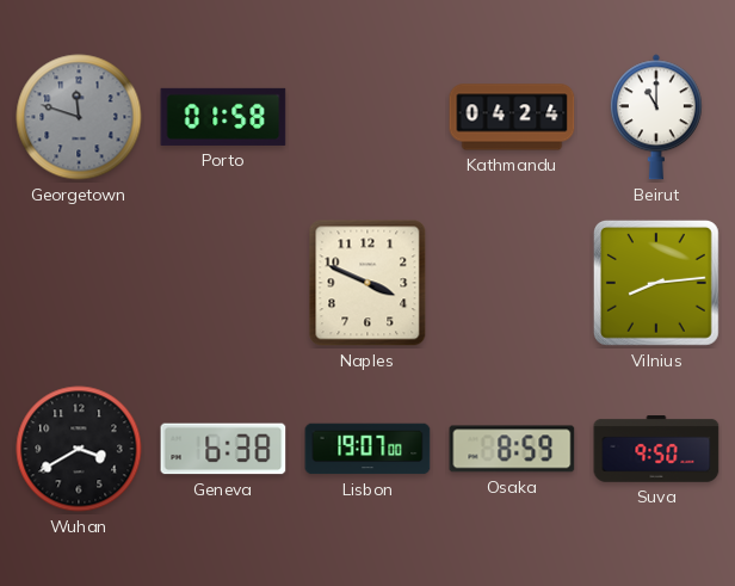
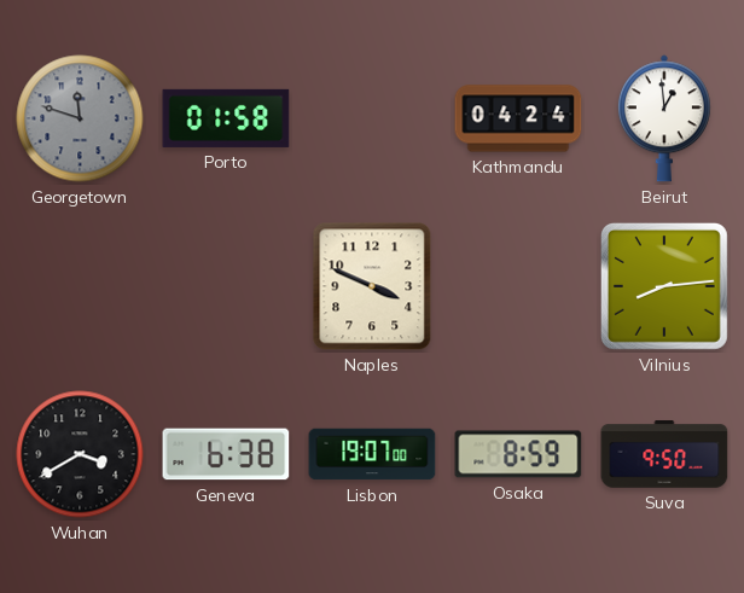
Beirut: 11:00 -> 12:59 (664, 118)
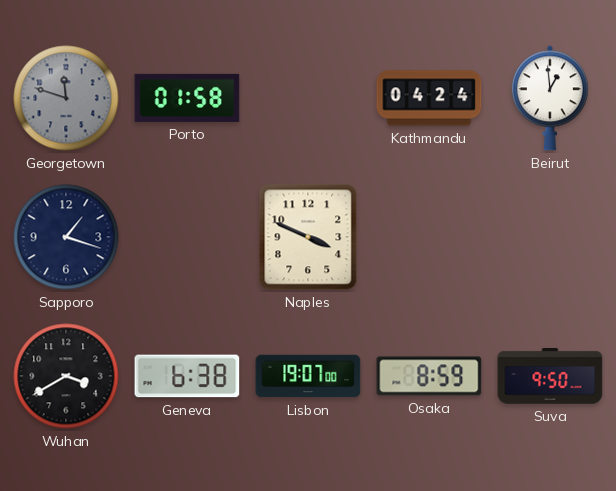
Sapporo: none -> 1:18 (66, 237)
Vilnius: 8:14 -> none (664, 286)
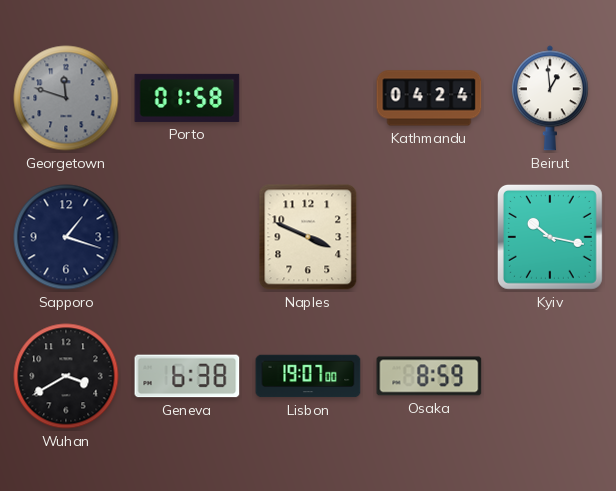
Kyiv: none -> 10:17 (550, 237)
Suva: 9:50 -> none (550, 377)
